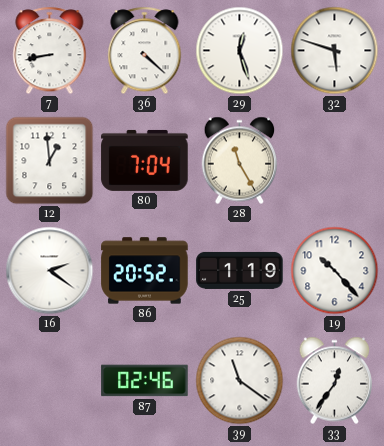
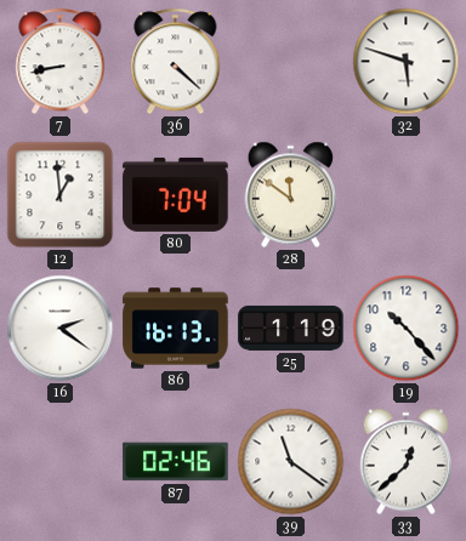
29: 12:27 -> none (240, 51)
28: 11:25 -> 11:51 (291, 195)
86: 20:52 -> 16:13 (176, 329)
33: 12:36 -> 12:38 (407, 462)
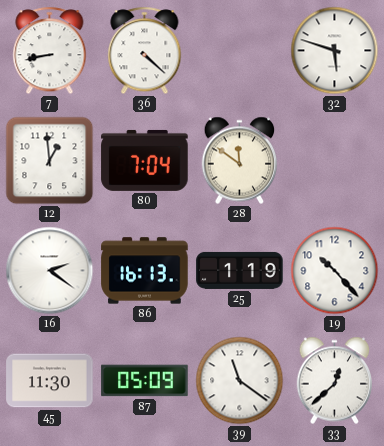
45: none -> 11:30 (50, 381)
87: 02:46 -> 05:09 (145, 381)
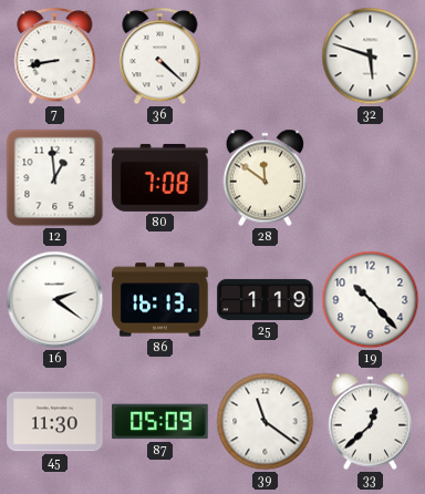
80: 7:04 -> 7:08 (160, 177)
